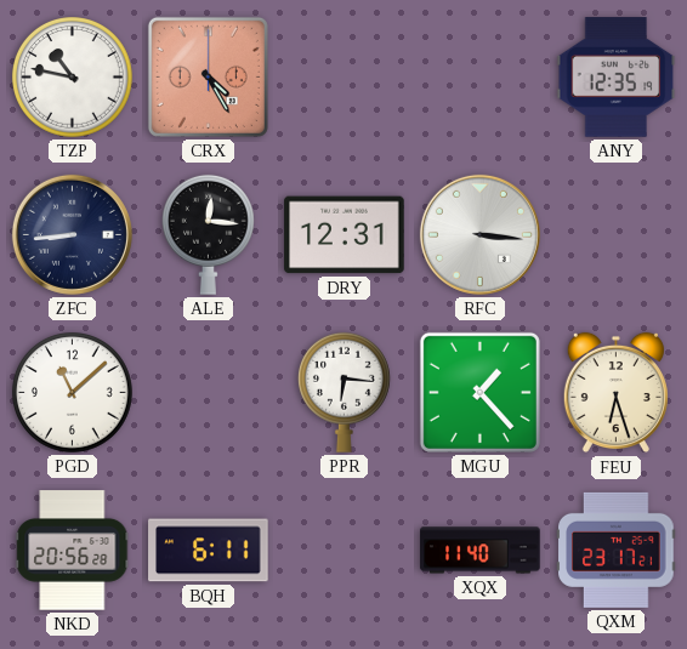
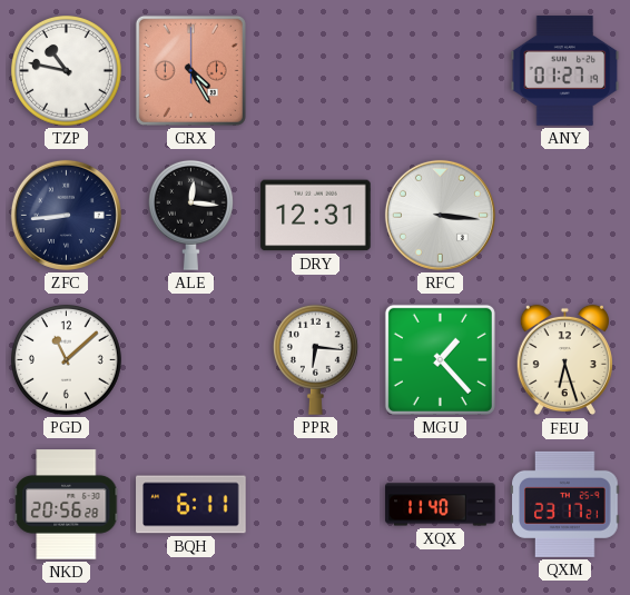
ANY: 12:35 -> 01:27 (565, 71)
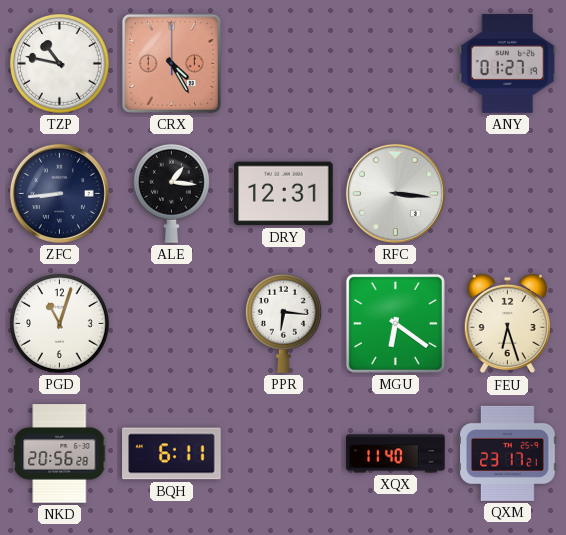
ALE: 12:16 -> 1:16 (171, 193)
PGD: 11:08 -> 11:03 (60, 324)
MGU: 1:23 -> 6:21 (395, 323)
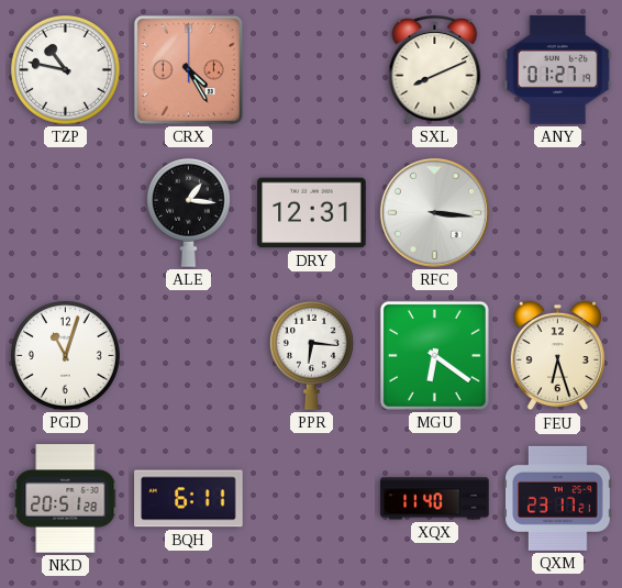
SXL: none -> 8:11 (435, 69)
ZFC: 8:44 -> none (59, 193)
NKD: 20:56 -> 20:51 (66, 499)
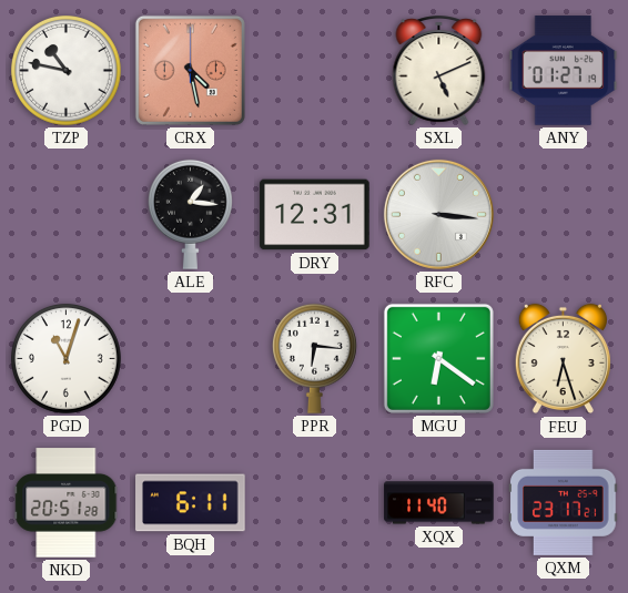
CRX: 4:25 -> 4:28 (190, 70)
SXL: 8:11 -> 5:11 (439, 70)
